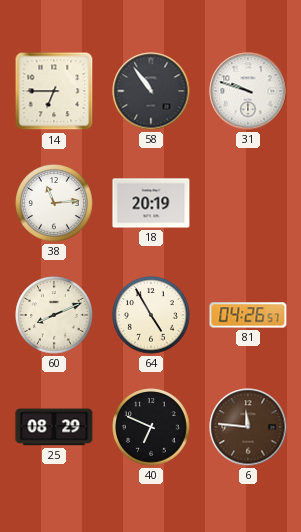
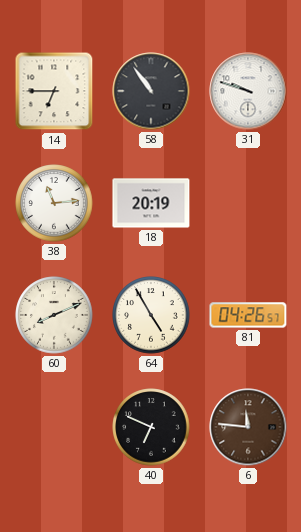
25: 08:29 -> none (54, 427)
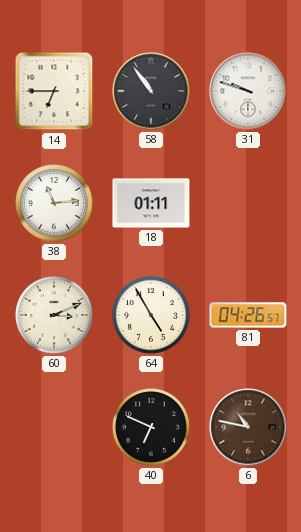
18: 20:19 -> 01:11 (151, 203)
60: 8:11 -> 3:11 (54, 315)
6: 11:46 -> 10:47 (248, 427)
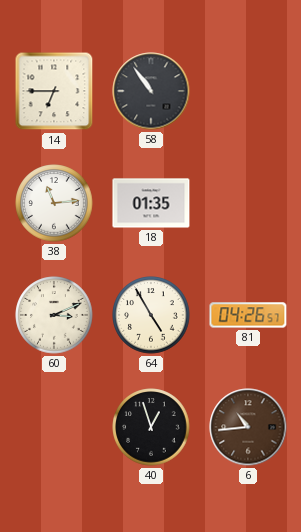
31: 9:48 -> none (248, 91)
18: 01:11 -> 01:35 (151, 203)
40: 6:49 -> 12:57 (151, 427)
6: 10:47 -> 10:44 (248, 427)
